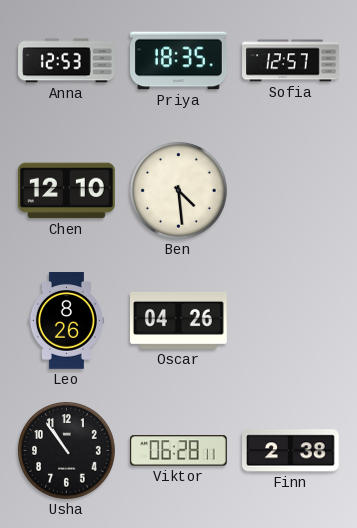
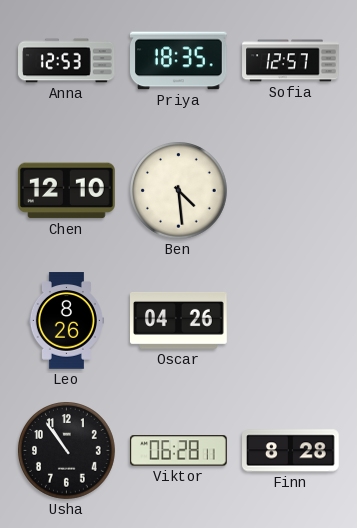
Finn: 2:38 -> 8:28 (291, 451)
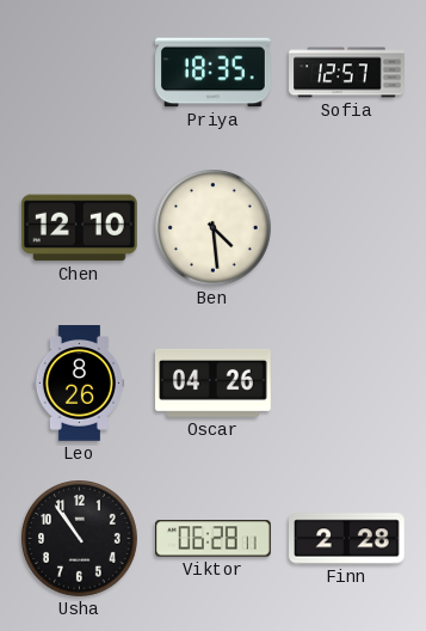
Anna: 12:53 -> none (67, 61)
Finn: 8:28 -> 2:28 (347, 539)
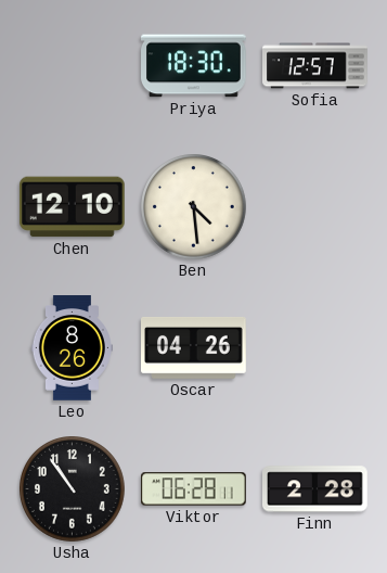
Priya: 18:35 -> 18:30 (194, 66)
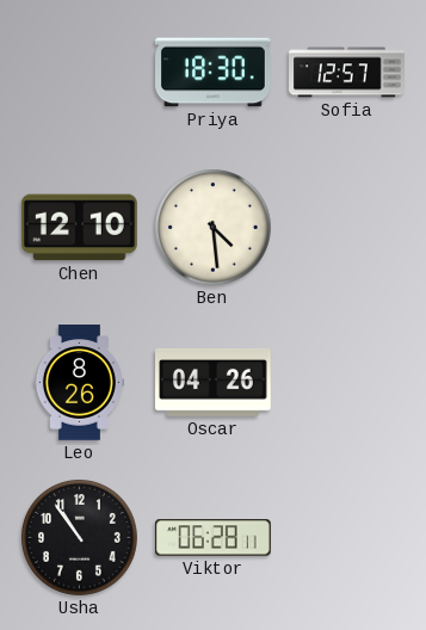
Finn: 2:28 -> none (315, 489)
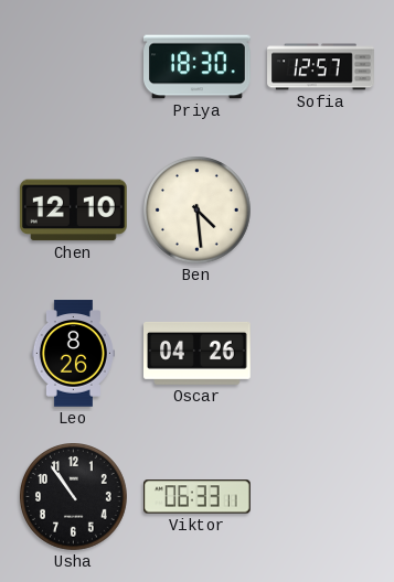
Viktor: 06:28 -> 06:33 (198, 497)
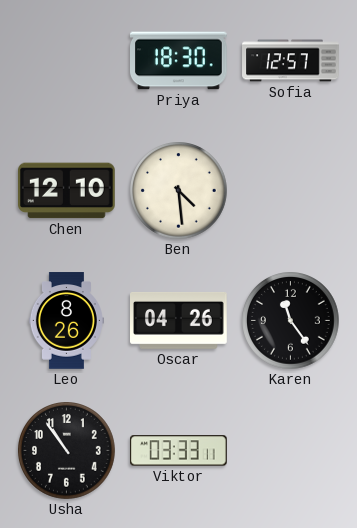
Karen: none -> 11:24 (291, 321)
Viktor: 06:33 -> 03:33 (179, 451)
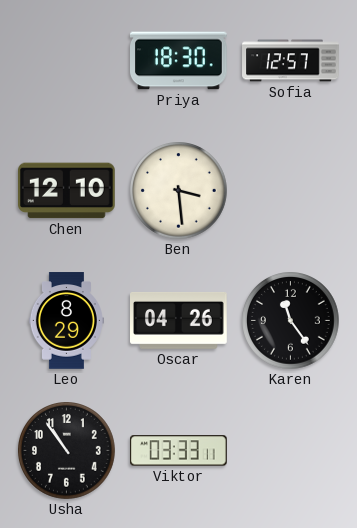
Ben: 4:29 -> 3:29 (179, 191)
Leo: 8:26 -> 8:29 (66, 321)
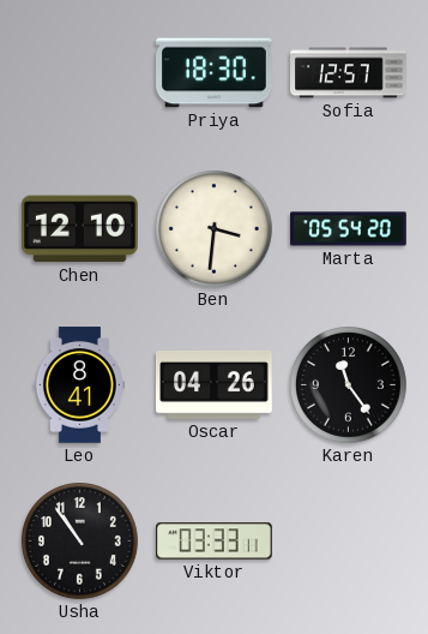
Ben: 3:29 -> 3:31 (215, 229)
Marta: none -> 05:54 (349, 229)
Leo: 8:29 -> 8:41 (79, 385)
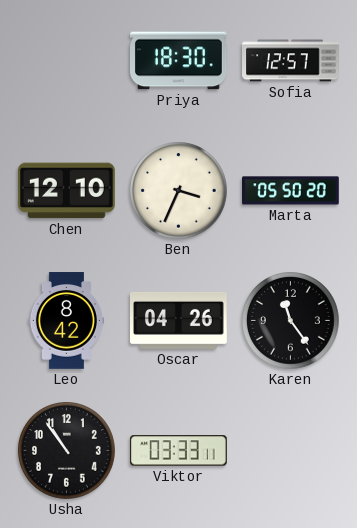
Ben: 3:31 -> 3:34 (179, 191)
Marta: 05:54 -> 05:50 (291, 191)
Leo: 8:41 -> 8:42 (66, 321)
